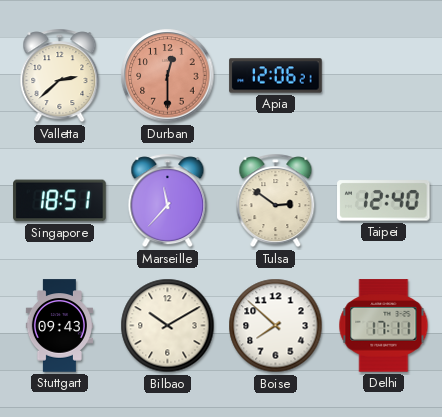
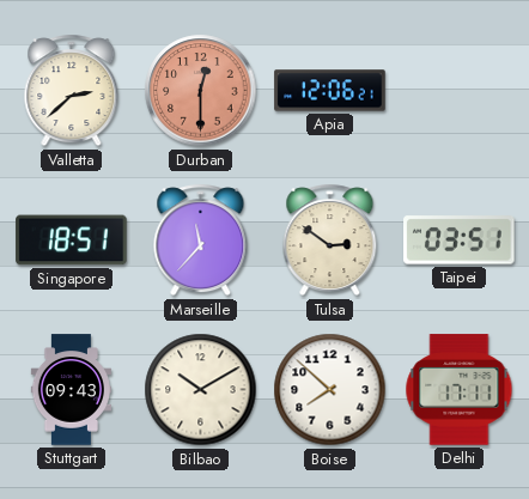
Taipei: 12:40 -> 03:51 (460, 241)
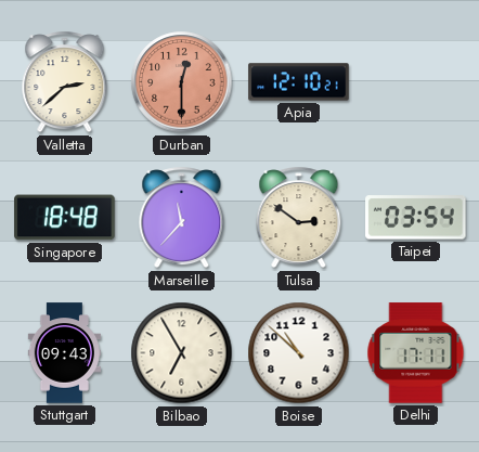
Apia: 12:06 -> 12:10 (299, 82)
Singapore: 18:51 -> 18:48 (65, 218)
Taipei: 03:51 -> 03:54 (416, 218)
Bilbao: 10:10 -> 6:55 (182, 353)
Boise: 7:52 -> 10:52 (299, 353)
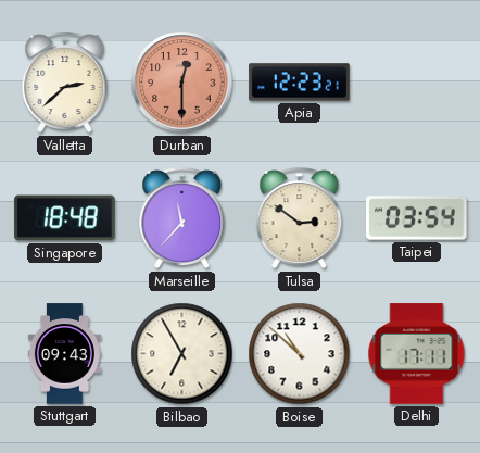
Apia: 12:10 -> 12:23 (300, 83)
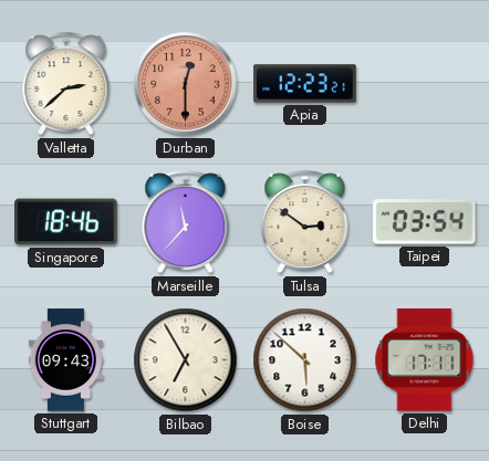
Singapore: 18:48 -> 18:46 (66, 222)
Boise: 10:52 -> 5:52 (305, 360)
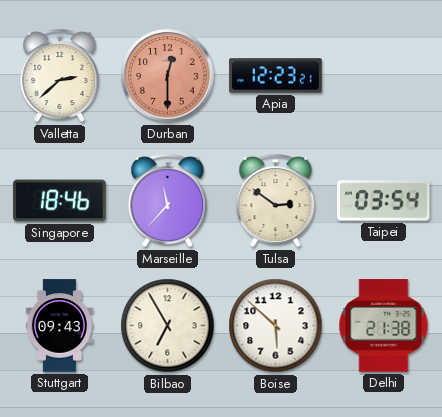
Delhi: 17:11 -> 21:38 (384, 326)
